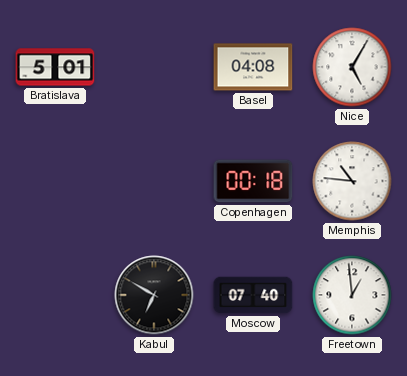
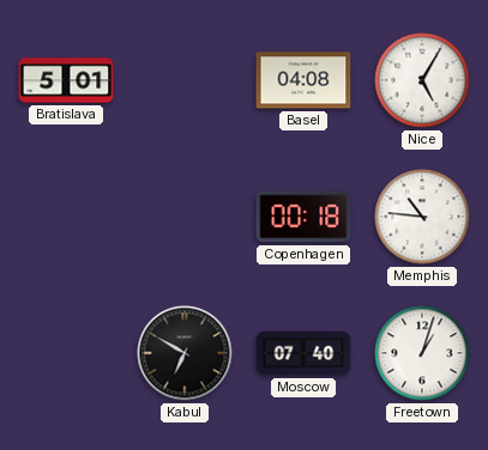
Freetown: 12:59 -> 1:03 (422, 353)
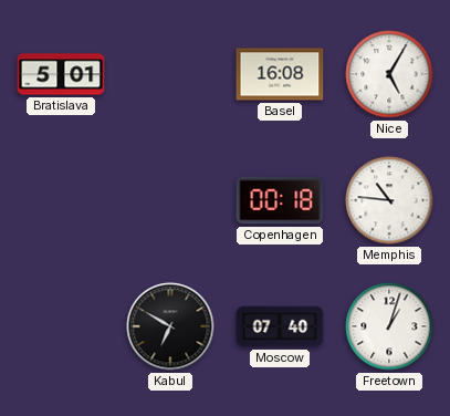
Basel: 04:08 -> 16:08 (280, 74)
